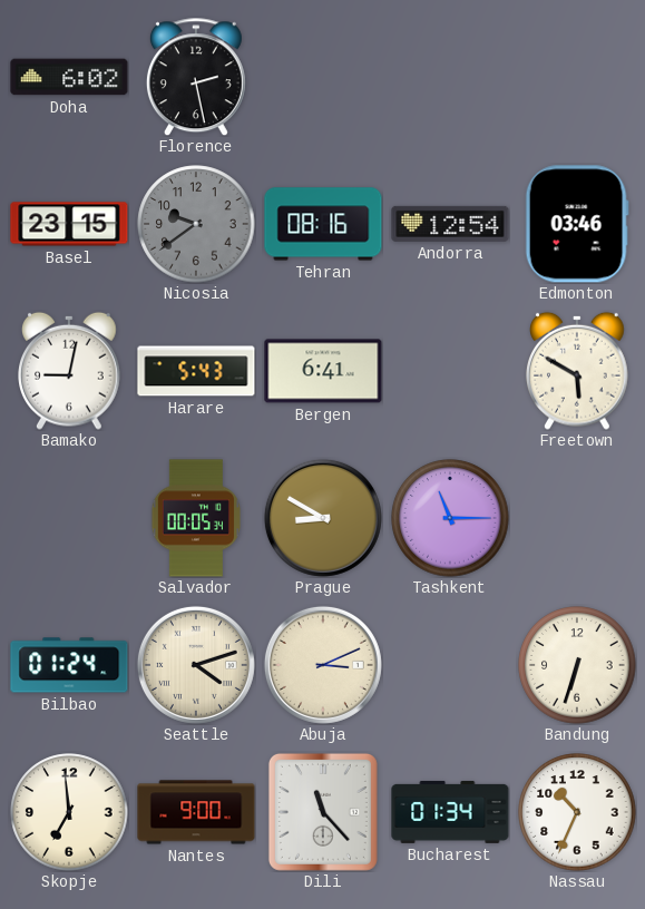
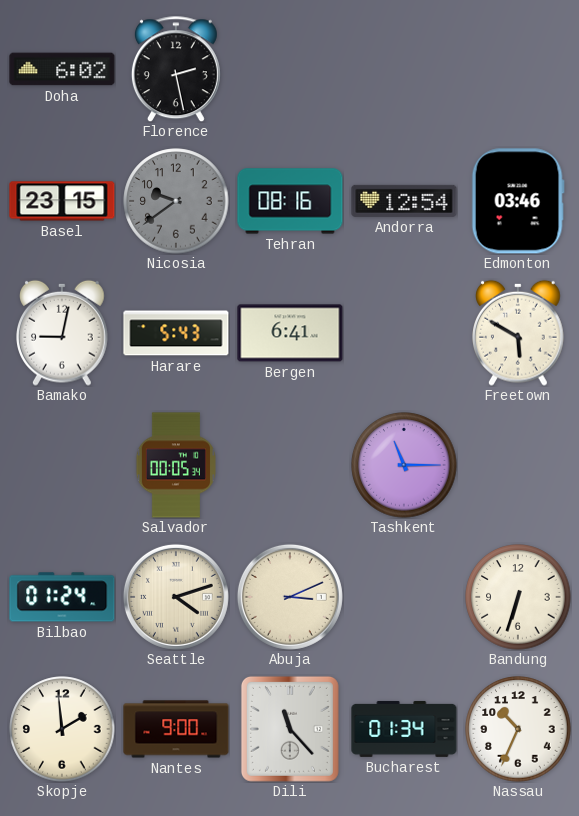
Prague: 8:50 -> none (323, 518)
Skopje: 6:59 -> 1:59 (62, 729)
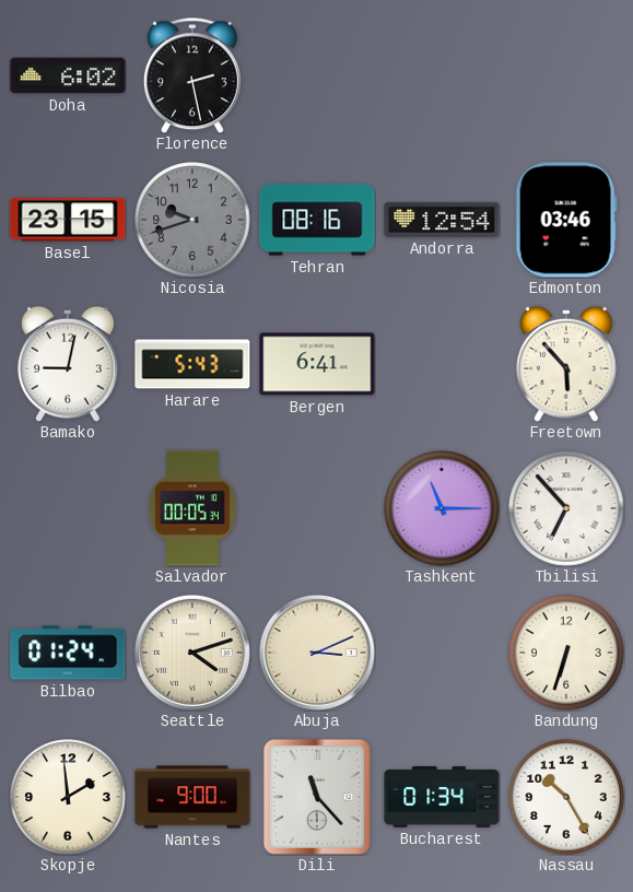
Nicosia: 9:39 -> 9:42 (192, 220)
Freetown: 5:50 -> 5:53 (567, 364)
Tbilisi: none -> 6:53 (566, 508)
Nassau: 10:34 -> 10:25 (566, 797)
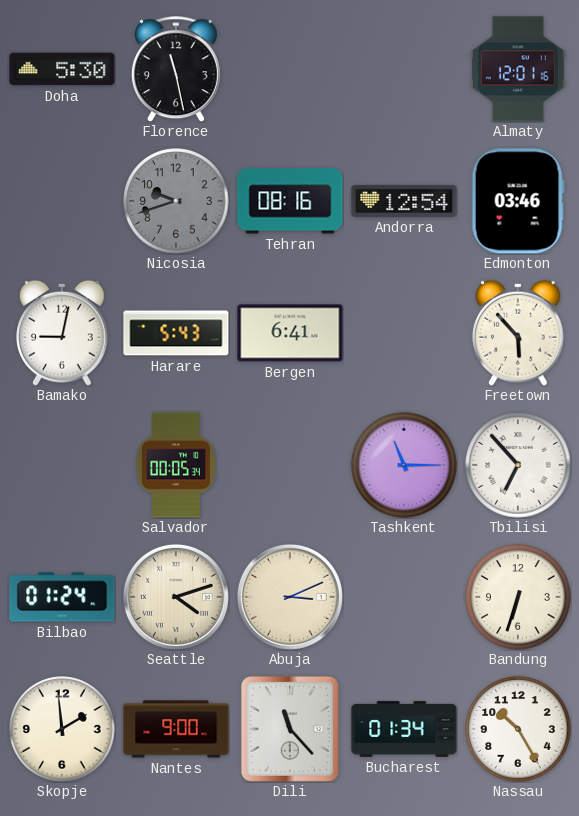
Doha: 6:02 -> 5:30 (62, 69)
Florence: 2:28 -> 11:28 (176, 69)
Almaty: none -> 12:01 (518, 69)
Basel: 23:15 -> none (68, 220)
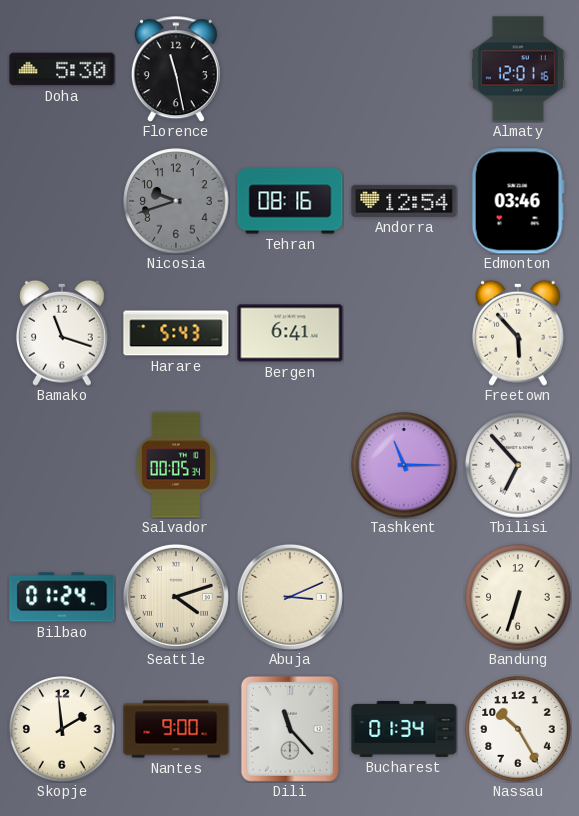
Bamako: 9:02 -> 11:18 (63, 333)
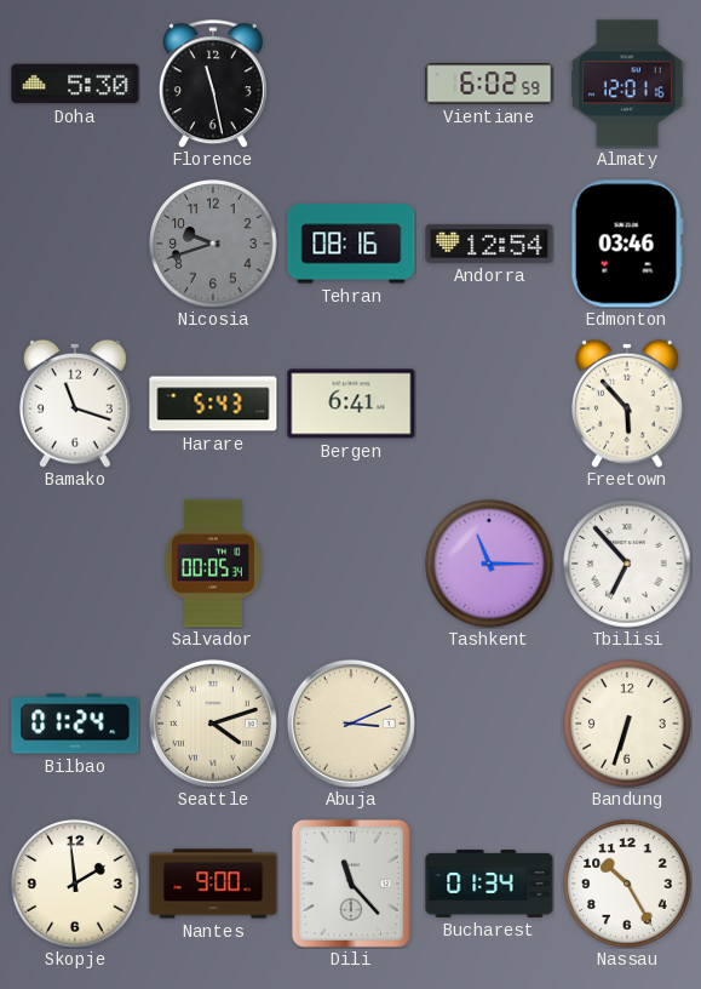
Vientiane: none -> 6:02 (489, 84)
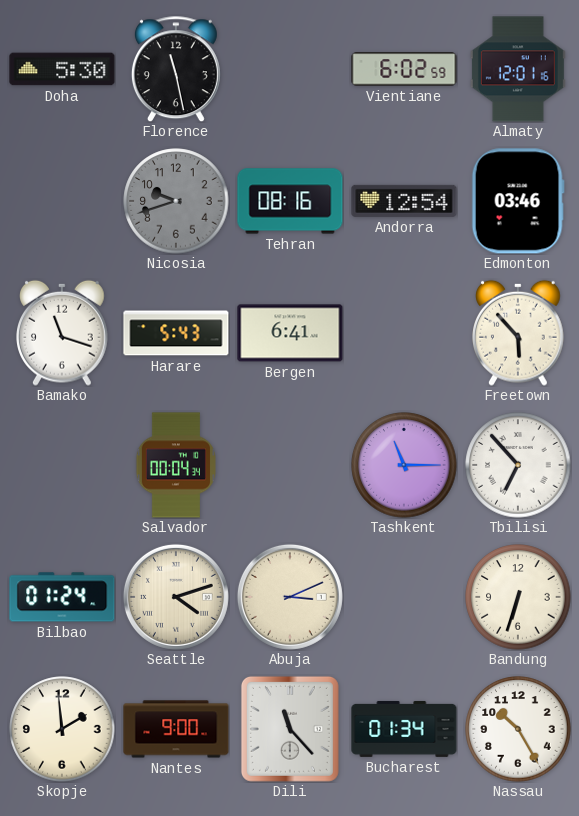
Salvador: 00:05 -> 00:04 (176, 465)
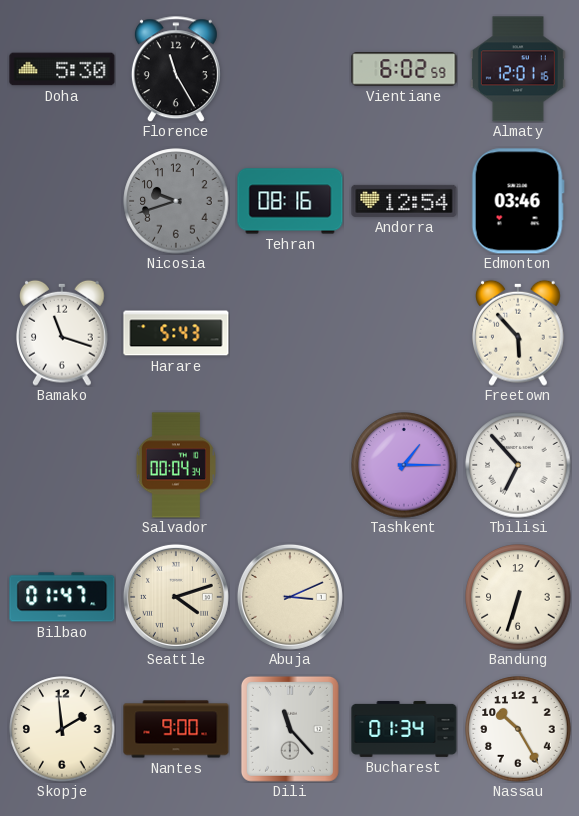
Florence: 11:28 -> 11:25 (176, 69)
Bergen: 6:41 -> none (290, 333)
Tashkent: 11:15 -> 1:15 (404, 465)
Bilbao: 01:24 -> 01:47 (62, 597)
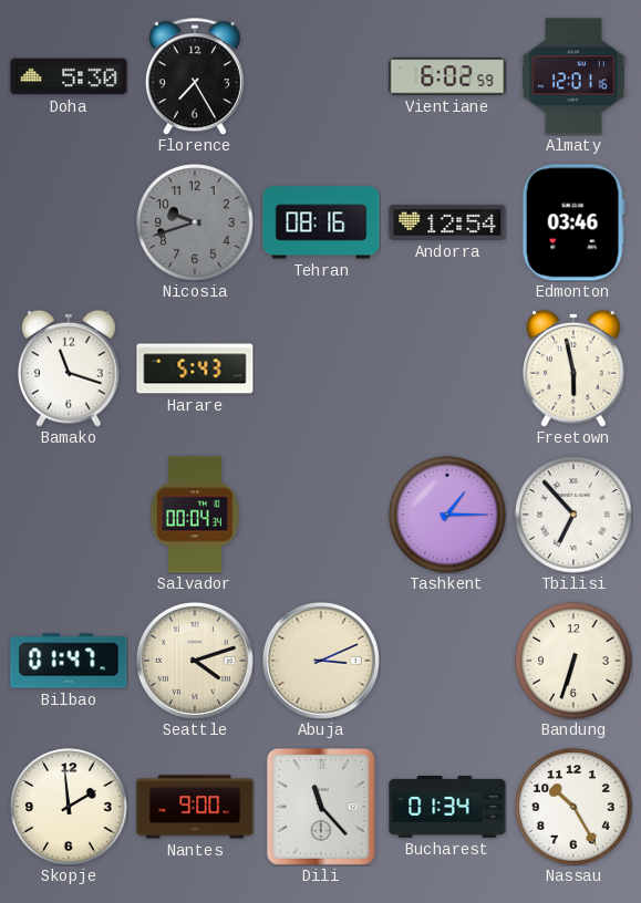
Florence: 11:25 -> 7:25 (195, 76)
Freetown: 5:53 -> 5:58 (575, 369)
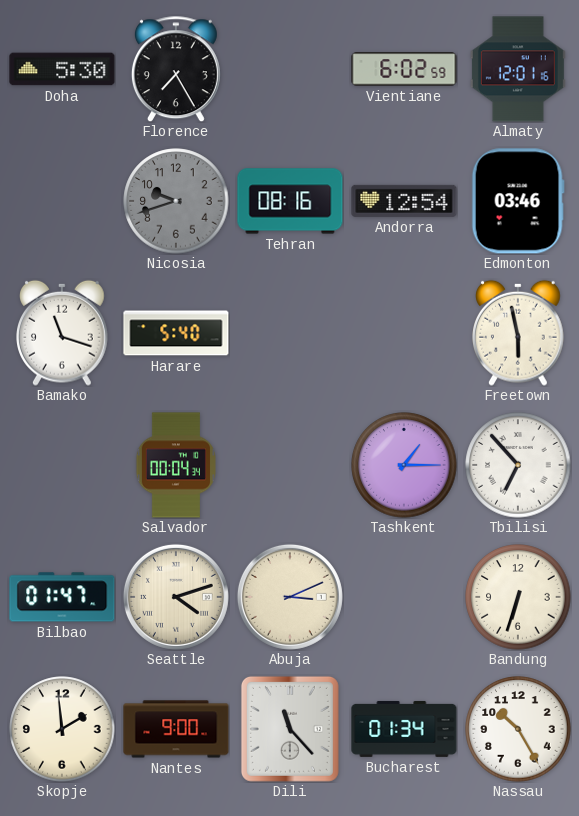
Harare: 5:43 -> 5:40 (176, 333)
